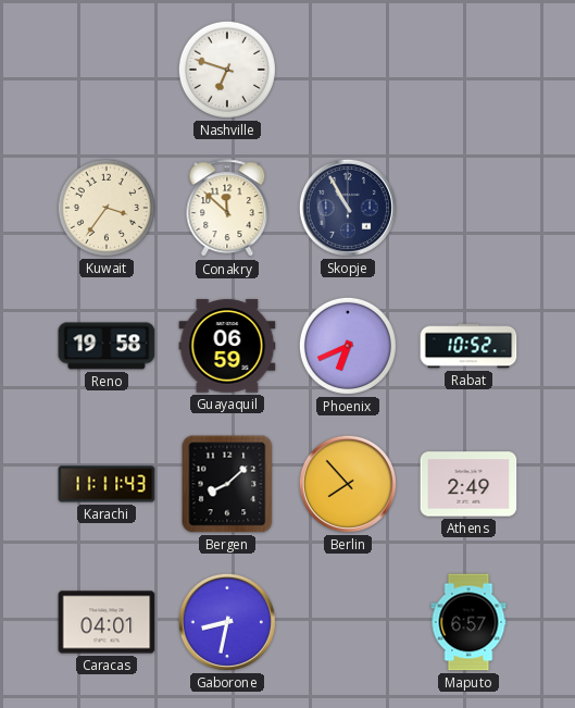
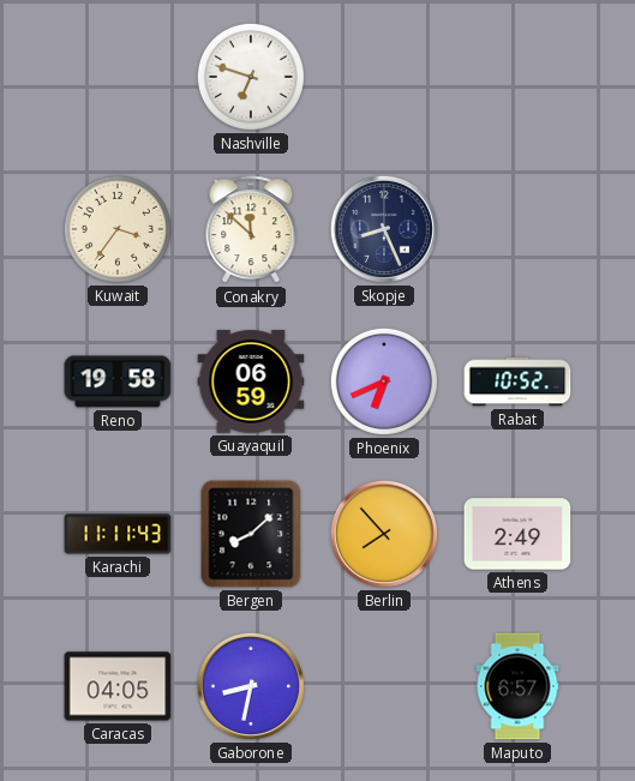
Skopje: 10:55 -> 8:26 (384, 229)
Caracas: 04:01 -> 04:05 (118, 686)
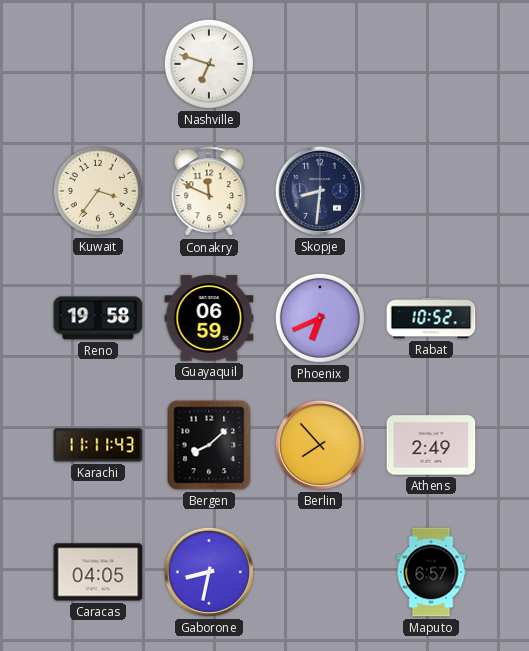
Conakry: 11:52 -> 11:49 (209, 192)
Skopje: 8:26 -> 8:31 (320, 191)
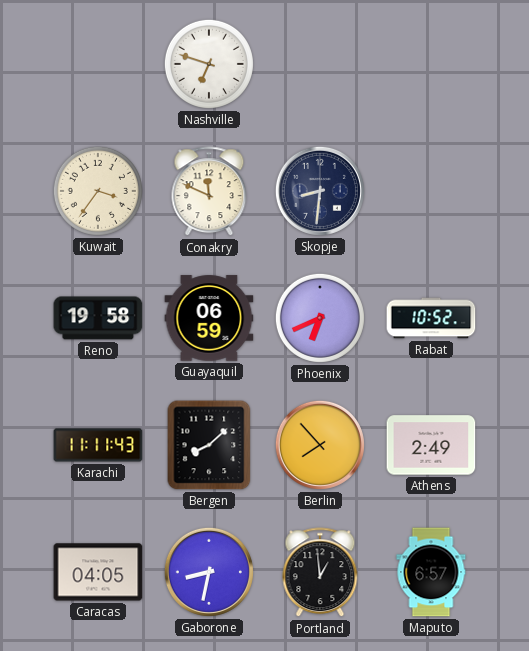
Portland: none -> 12:59 (320, 573)
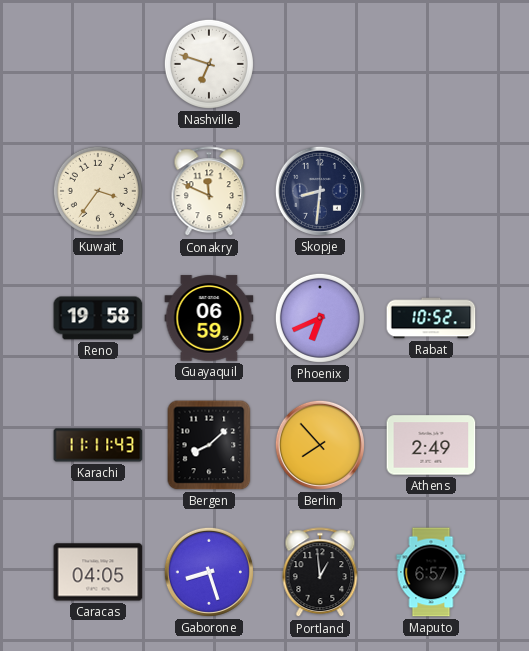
Gaborone: 8:32 -> 8:27 (209, 572)
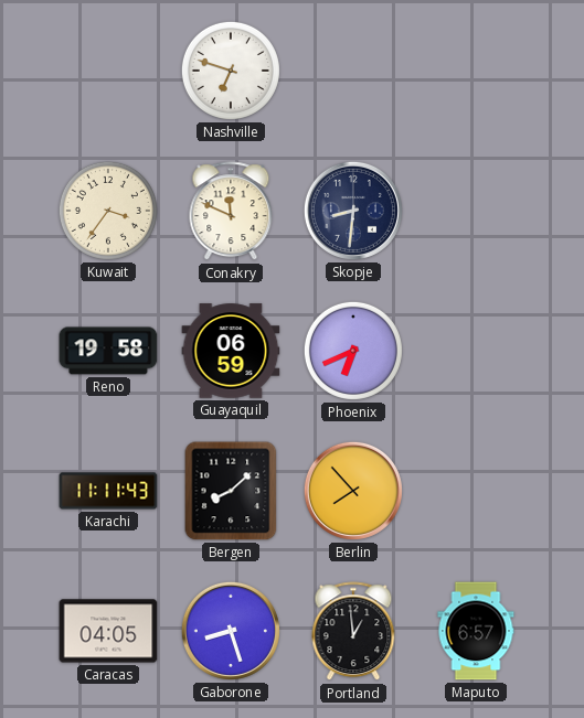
Rabat: 10:52 -> none (431, 318)
Athens: 2:49 -> none (431, 445)
